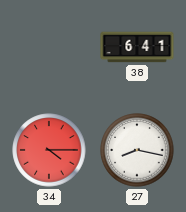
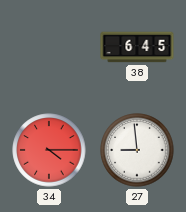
38: 6:41 -> 6:45 (137, 47)
27: 8:17 -> 8:59 (137, 150)
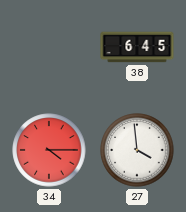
27: 8:59 -> 3:59 (137, 150)
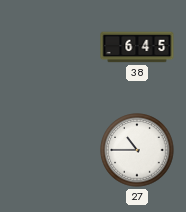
34: 4:15 -> none (49, 150)
27: 3:59 -> 10:45 (137, 150)
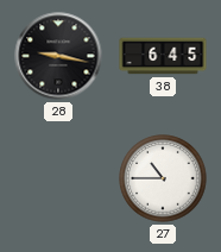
28: none -> 9:17 (58, 56)
